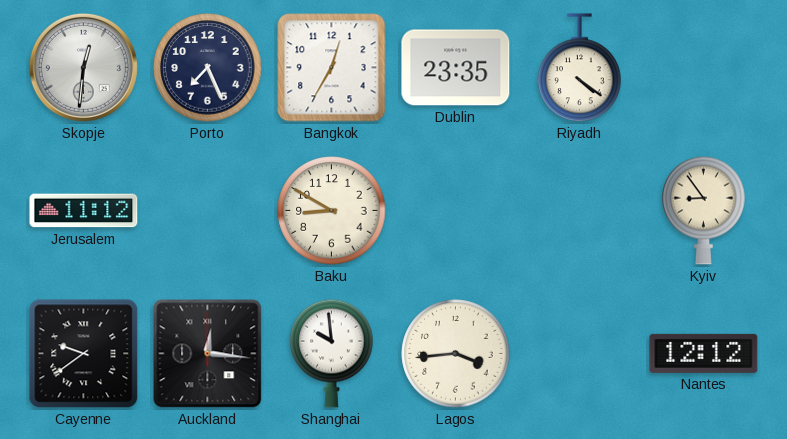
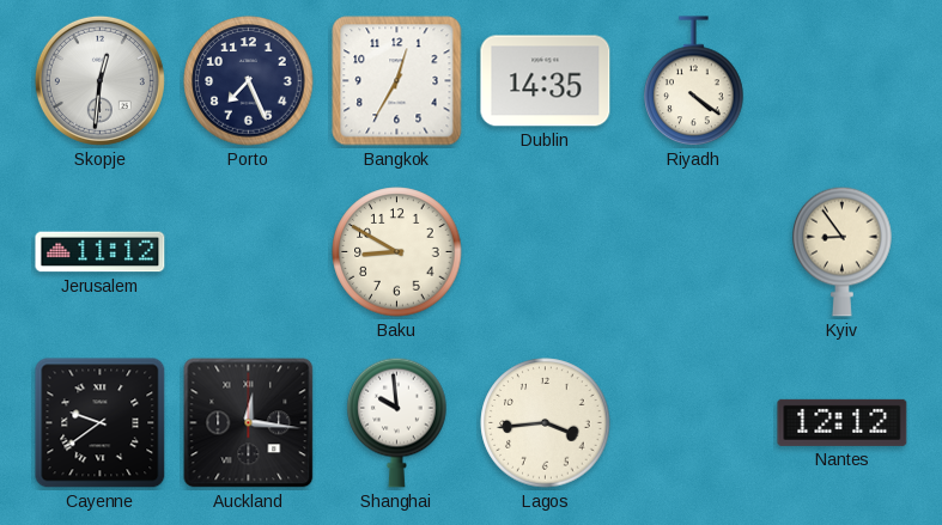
Dublin: 23:35 -> 14:35 (546, 81)
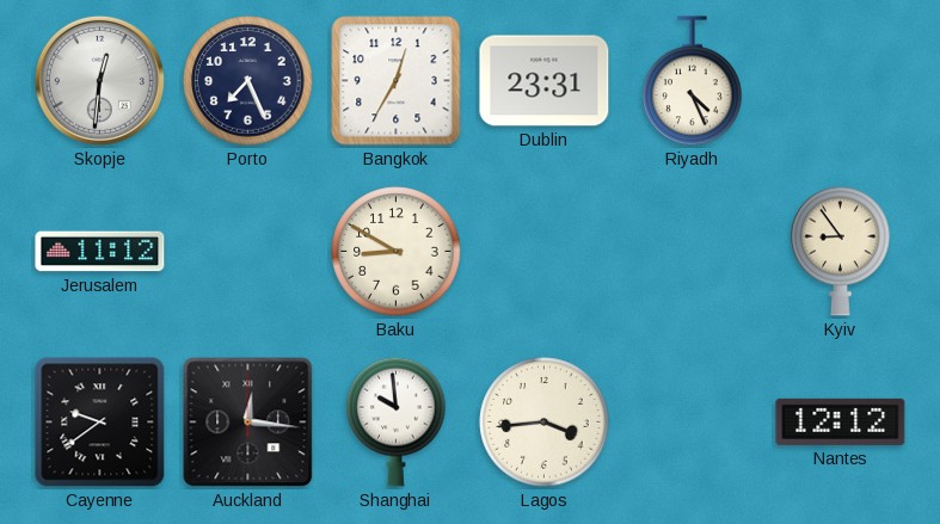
Dublin: 14:35 -> 23:31 (545, 81)
Riyadh: 4:21 -> 4:26 (693, 81)
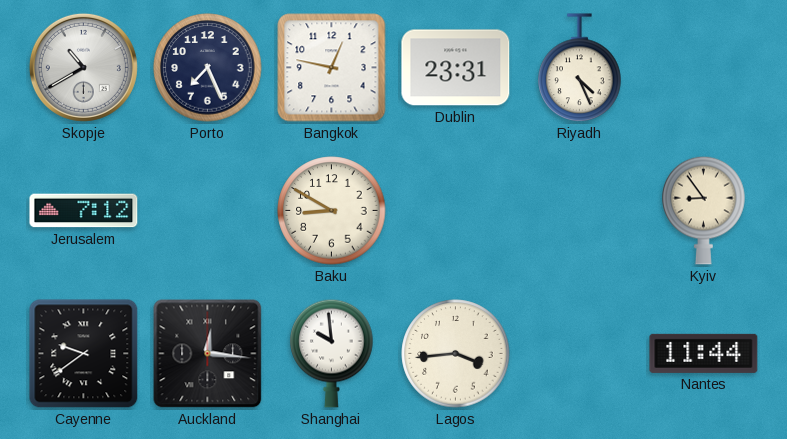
Skopje: 12:31 -> 10:40 (83, 67)
Bangkok: 12:35 -> 12:47 (332, 68)
Jerusalem: 11:12 -> 7:12 (84, 211)
Nantes: 12:12 -> 11:44 (704, 353)
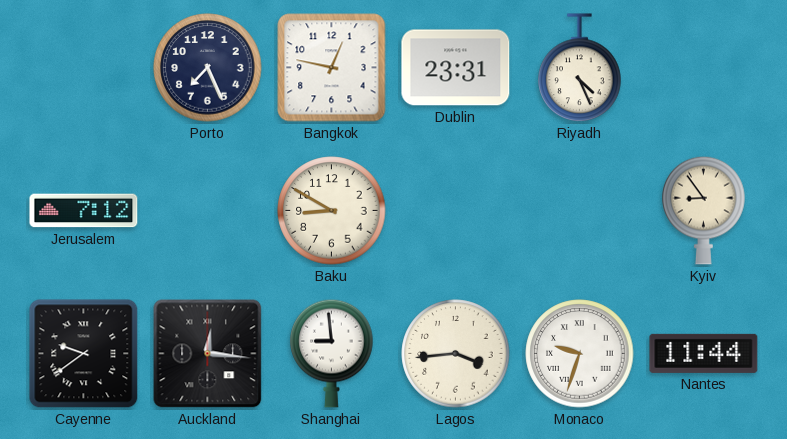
Skopje: 10:40 -> none (83, 67)
Shanghai: 9:59 -> 8:59 (332, 353)
Monaco: none -> 9:33 (580, 354)
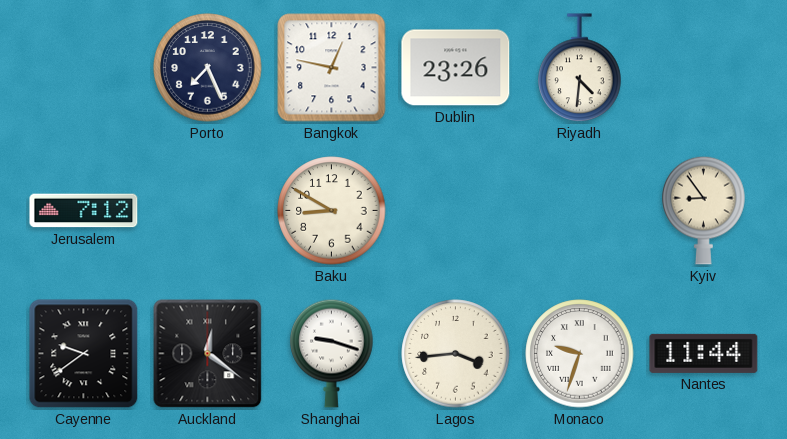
Dublin: 23:31 -> 23:26 (456, 68)
Riyadh: 4:26 -> 4:31 (580, 68)
Auckland: 12:16 -> 12:21 (208, 354)
Shanghai: 8:59 -> 9:18 (332, 353)
